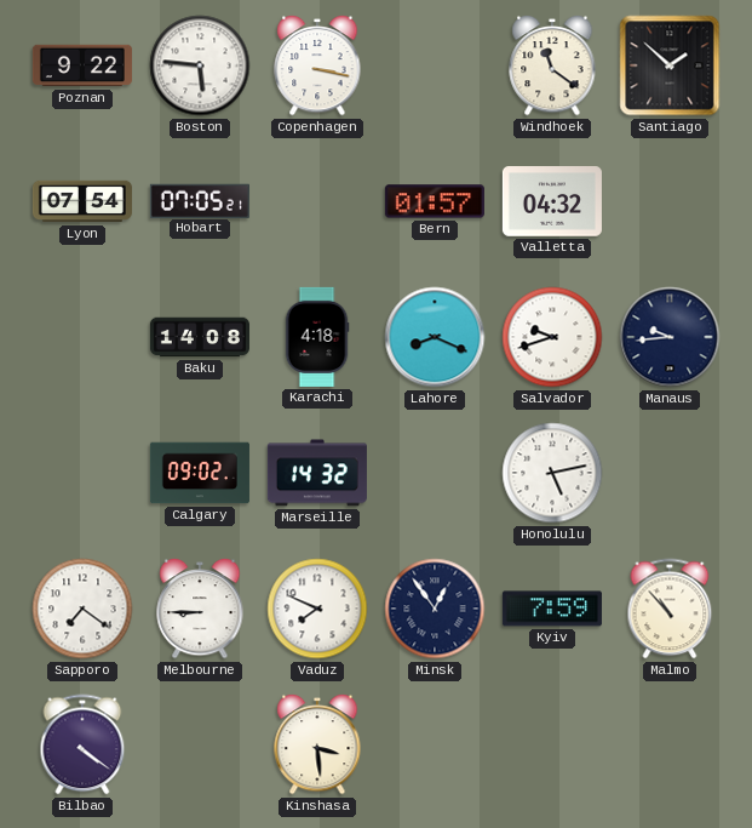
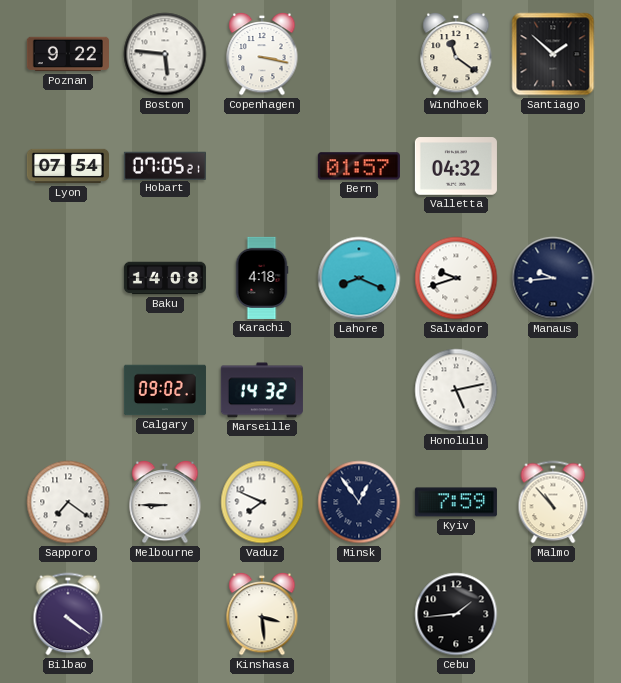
Cebu: none -> 1:44 (456, 614)
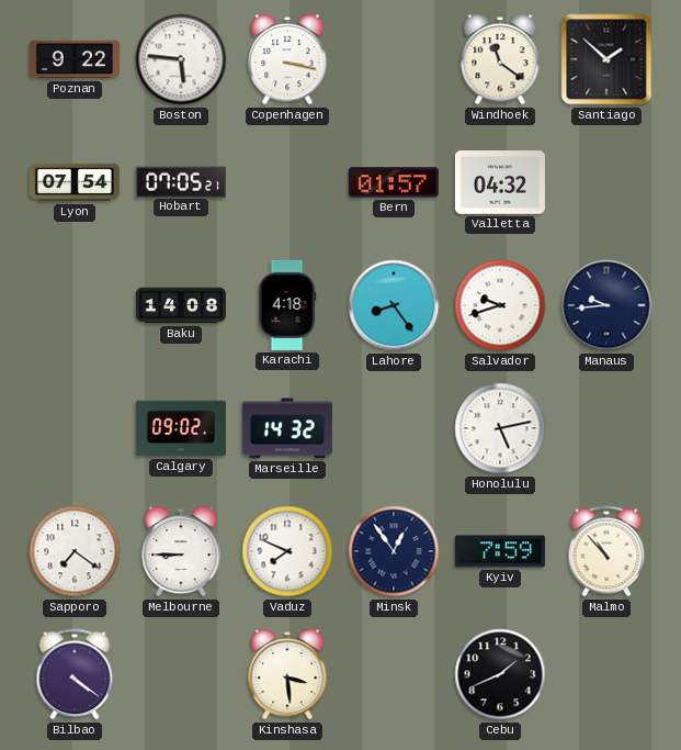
Lahore: 8:19 -> 8:24 (394, 305)
Cebu: 1:44 -> 1:41 (500, 674)
